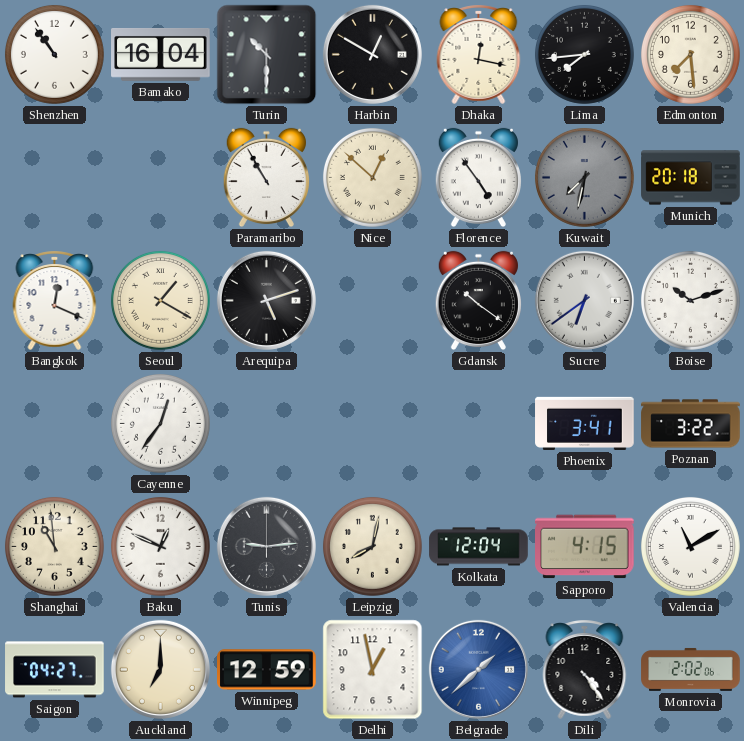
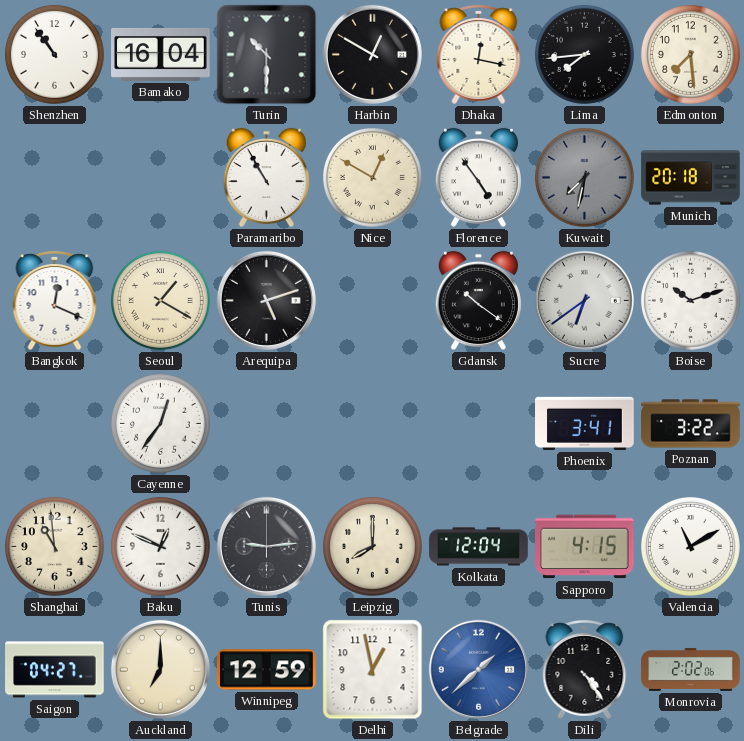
Nice: 12:52 -> 12:50 (372, 177)
Leipzig: 8:02 -> 8:00 (372, 546)
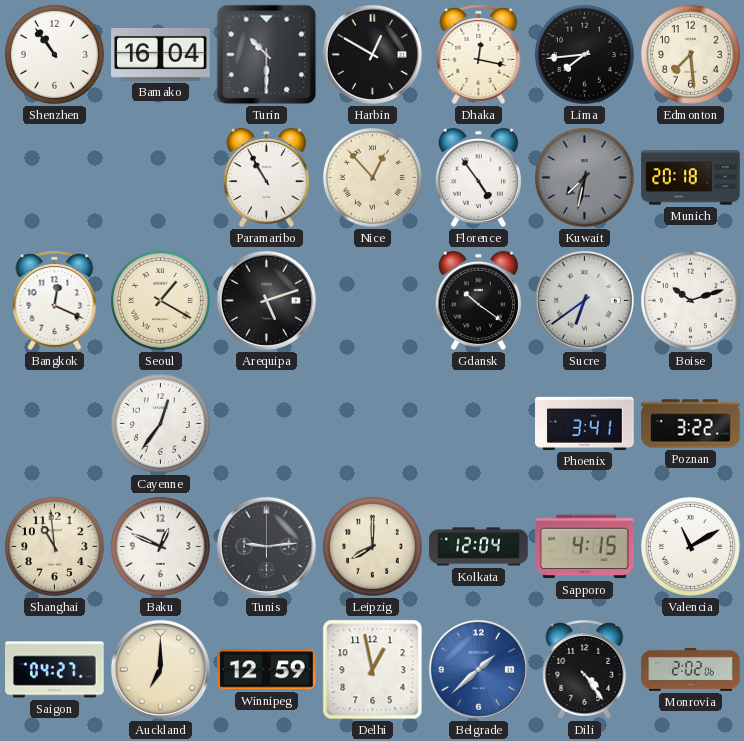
Nice: 12:50 -> 12:53 (372, 177)
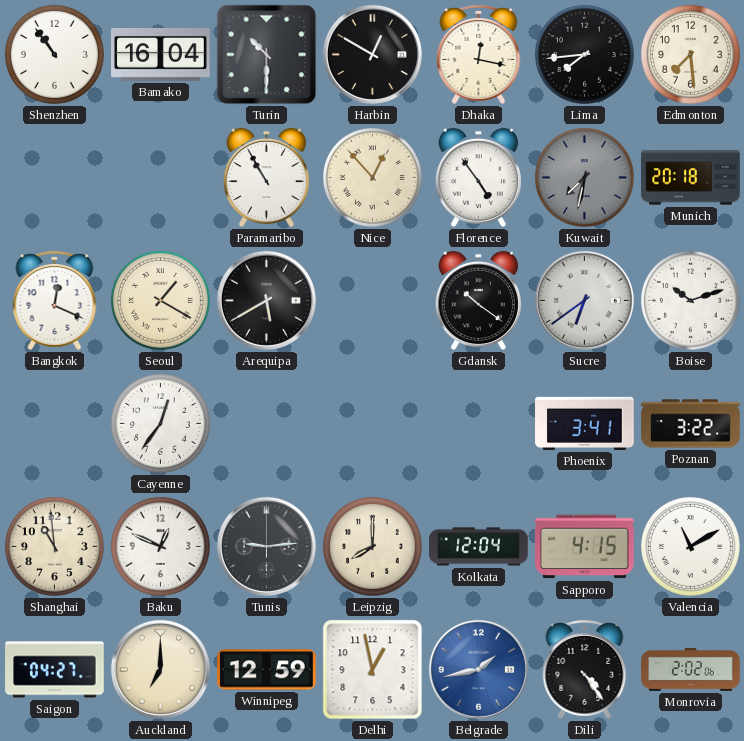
Arequipa: 5:12 -> 5:40 (266, 300)
Belgrade: 1:38 -> 1:43 (478, 669)
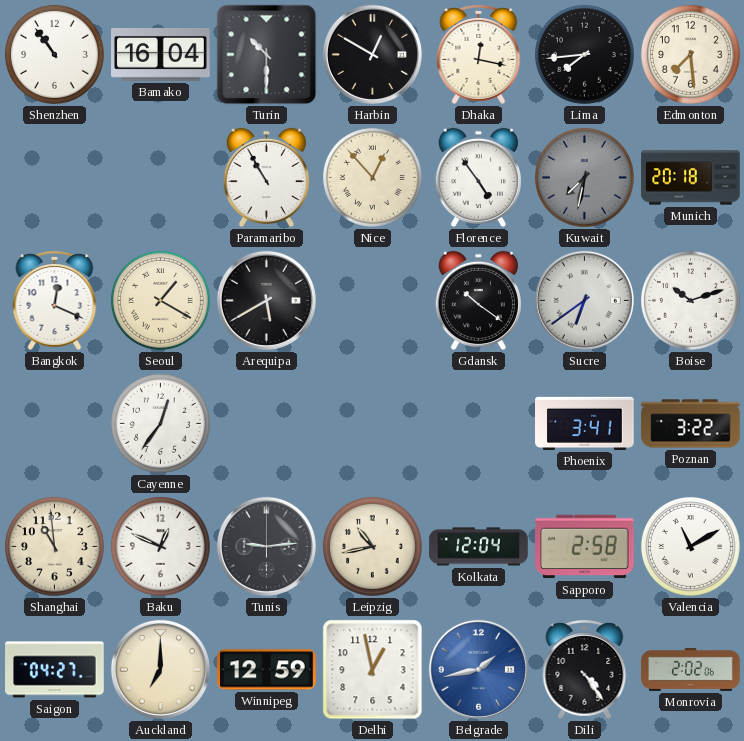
Leipzig: 8:00 -> 10:43 (372, 546)
Sapporo: 4:15 -> 2:58 (585, 547)
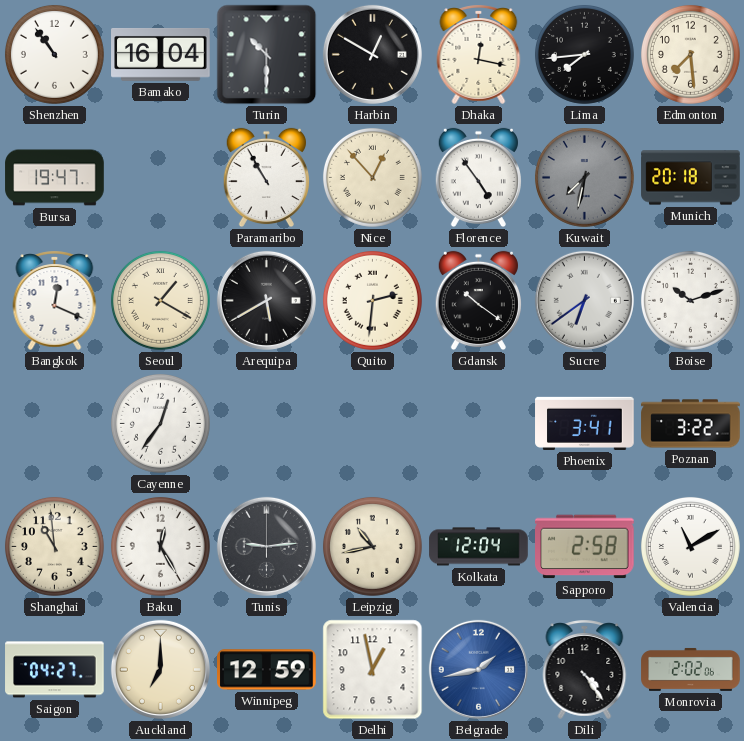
Bursa: none -> 19:47 (55, 178)
Quito: none -> 2:31 (372, 300)
Baku: 12:49 -> 12:25 (160, 546)
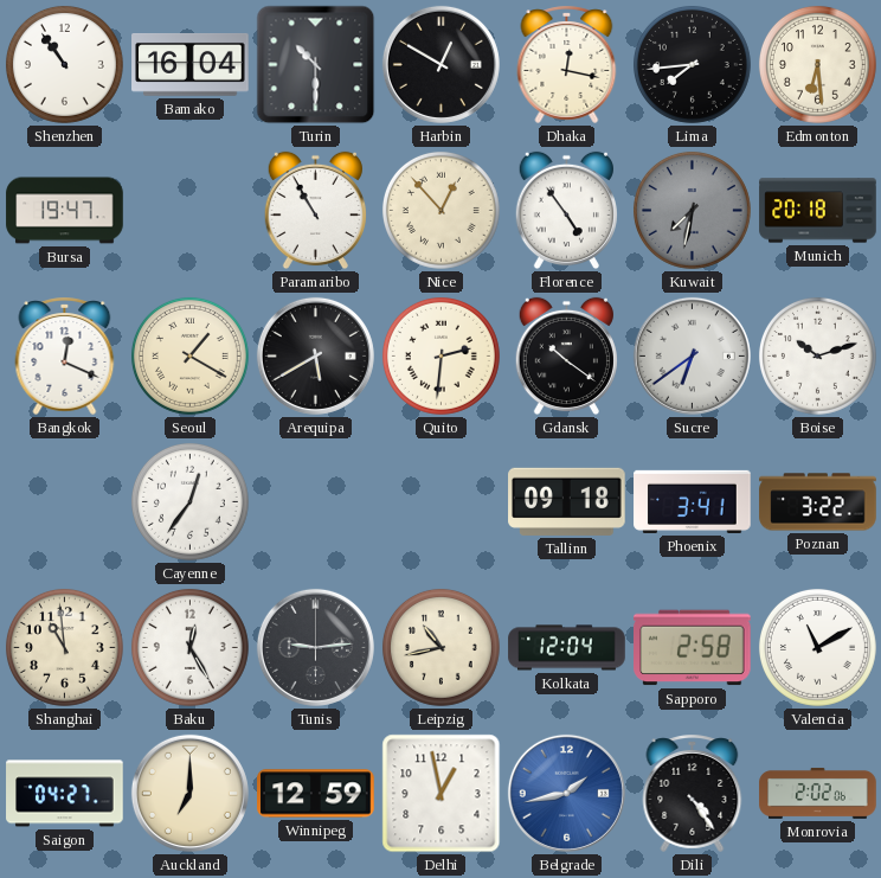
Edmonton: 7:29 -> 6:29 (817, 64)
Tallinn: none -> 09:18 (567, 501)
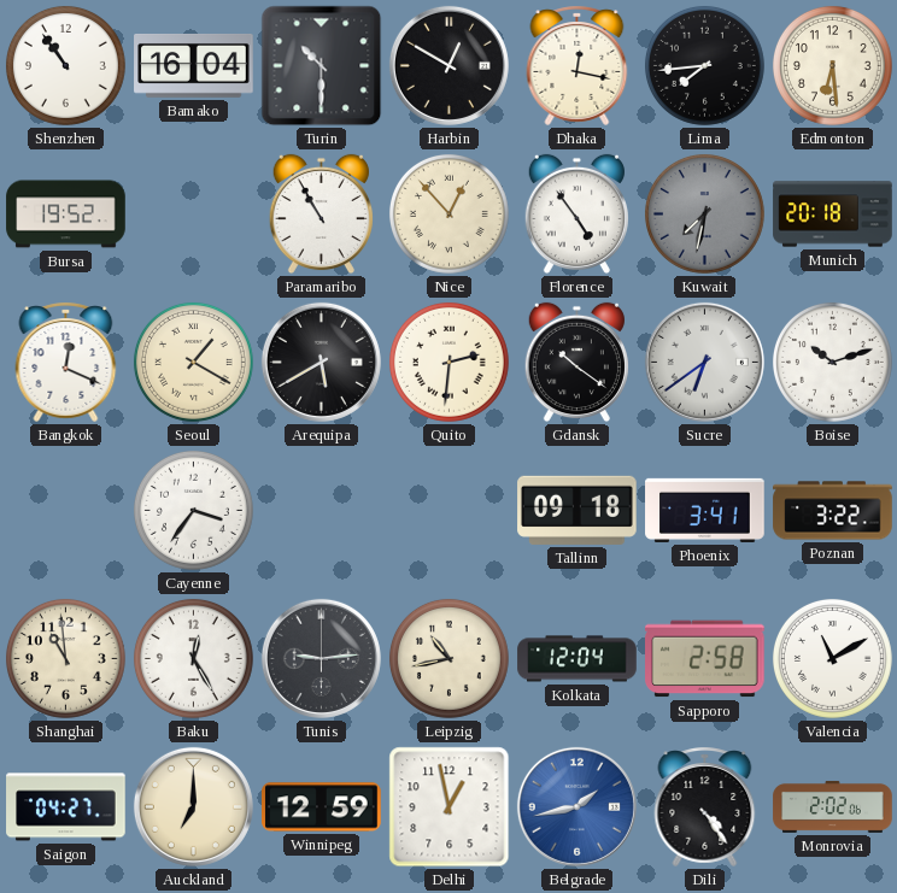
Bursa: 19:47 -> 19:52 (66, 215)
Cayenne: 12:36 -> 3:36 (193, 510)
